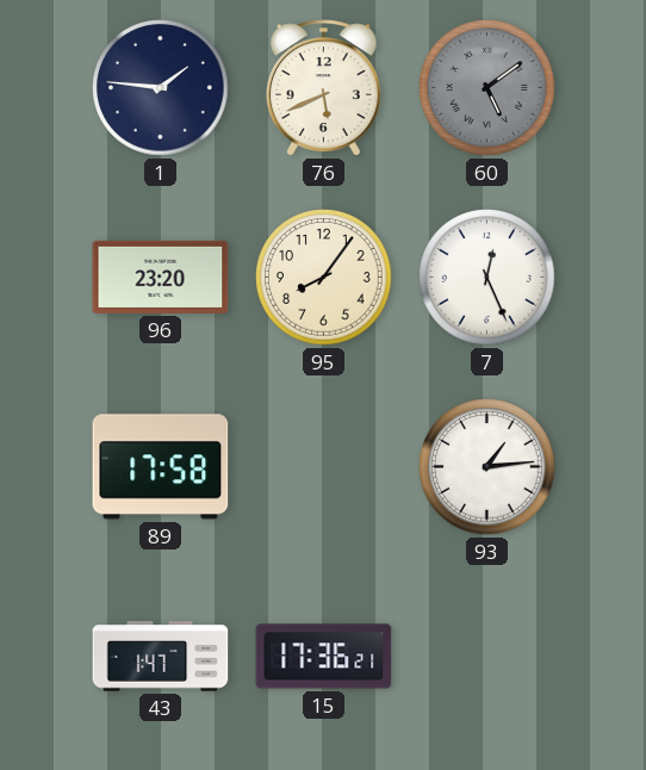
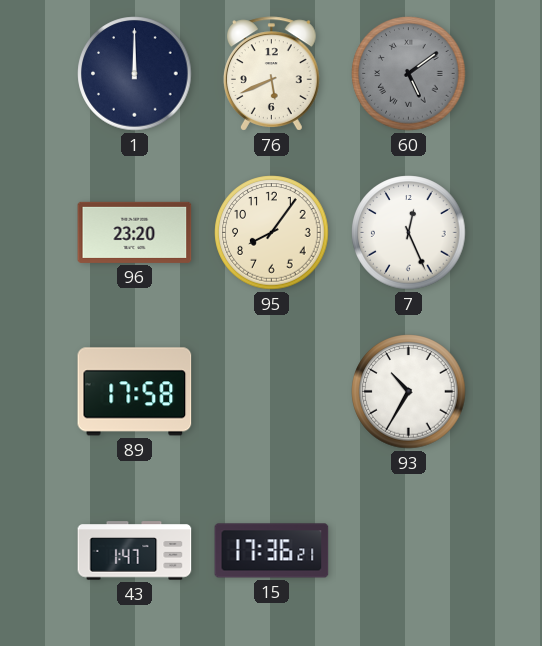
1: 1:46 -> 12:00 (135, 74)
93: 1:14 -> 10:35 (409, 392)
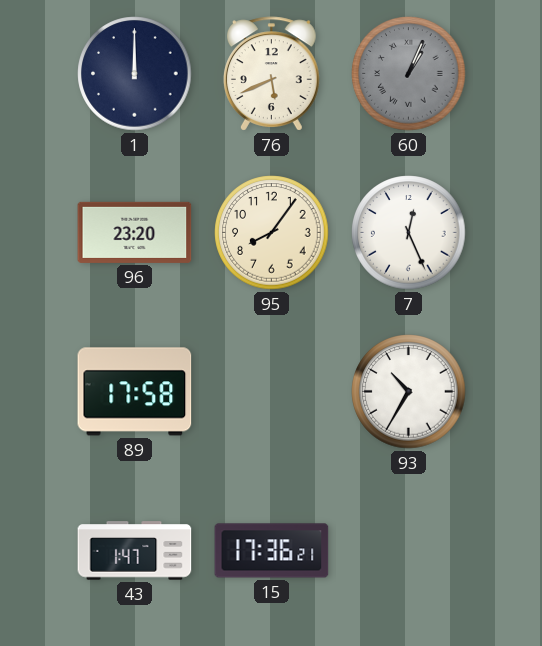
60: 5:09 -> 1:04 (409, 74)
